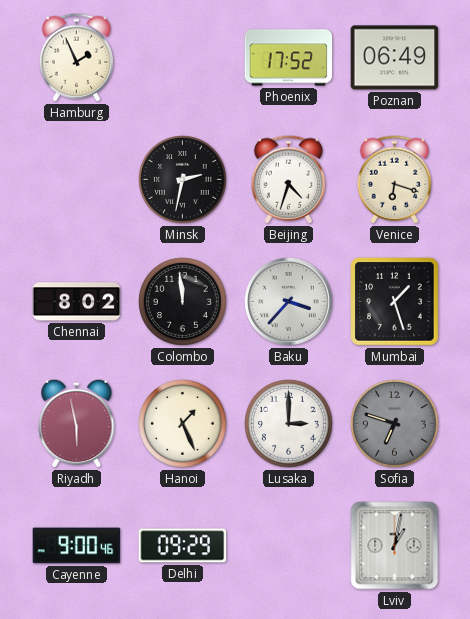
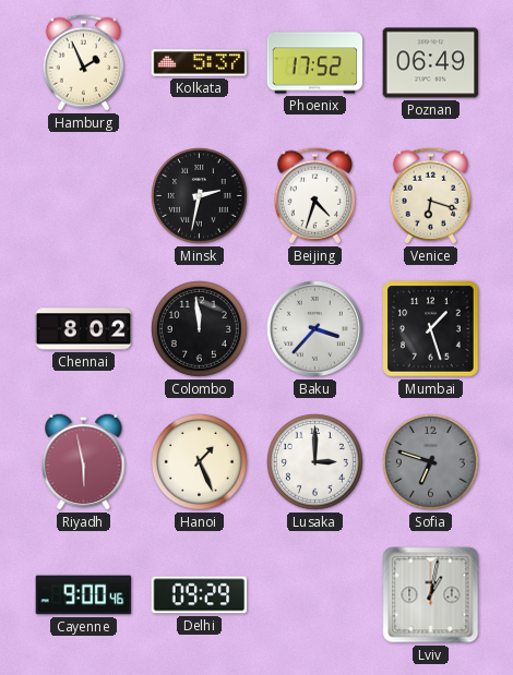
Kolkata: none -> 5:37 (200, 63)
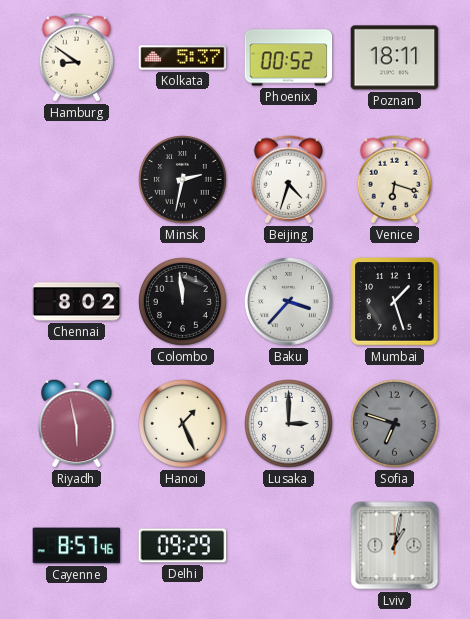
Hamburg: 1:56 -> 8:51 (76, 58)
Phoenix: 17:52 -> 00:52 (289, 58)
Poznan: 06:49 -> 18:11 (395, 58)
Cayenne: 9:00 -> 8:57 (77, 546)
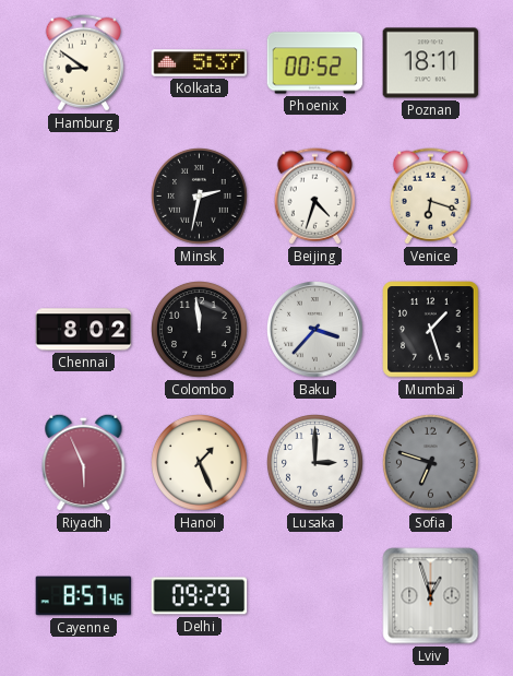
Riyadh: 5:58 -> 5:56 (84, 462)
Lviv: 1:02 -> 12:57 (431, 596)
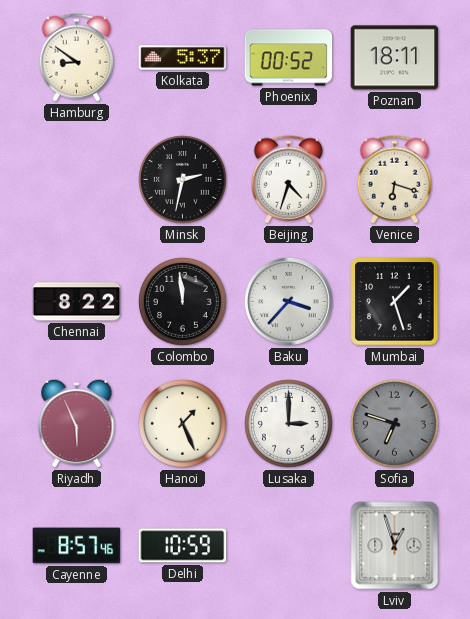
Chennai: 8:02 -> 8:22 (77, 302)
Delhi: 09:29 -> 10:59 (183, 546)
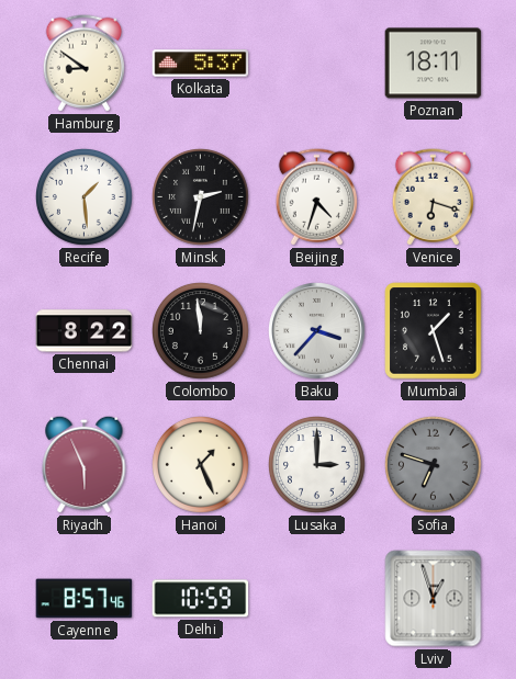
Phoenix: 00:52 -> none (289, 58)
Recife: none -> 1:29 (85, 197)
